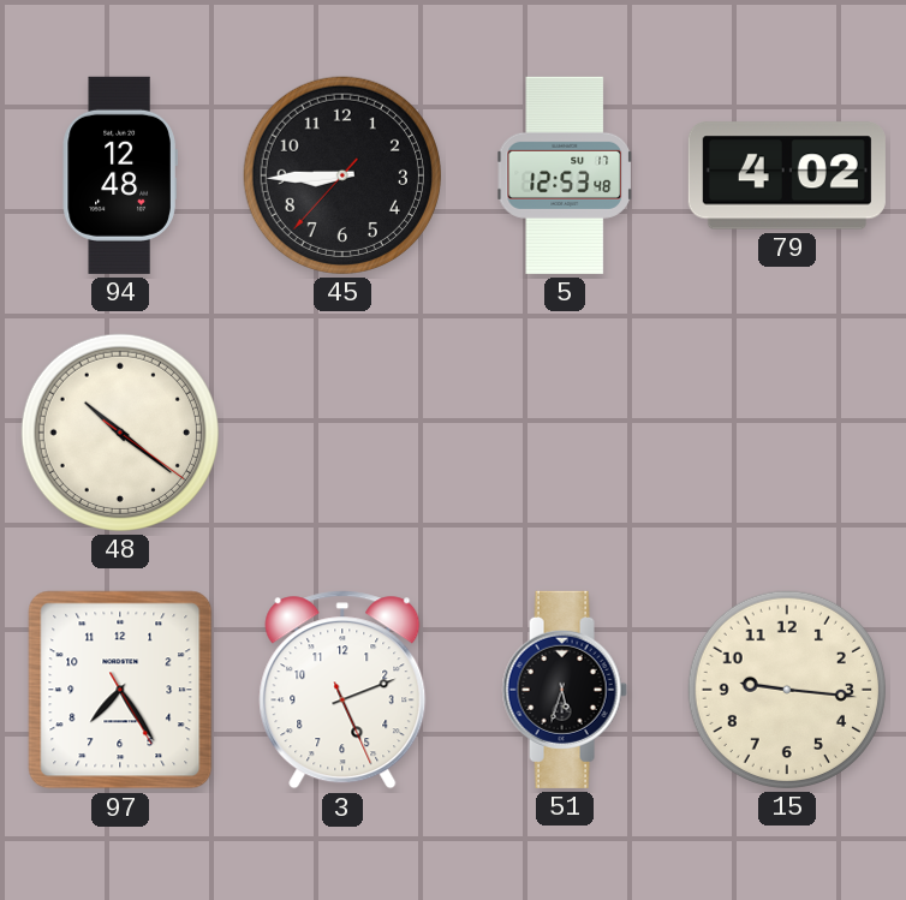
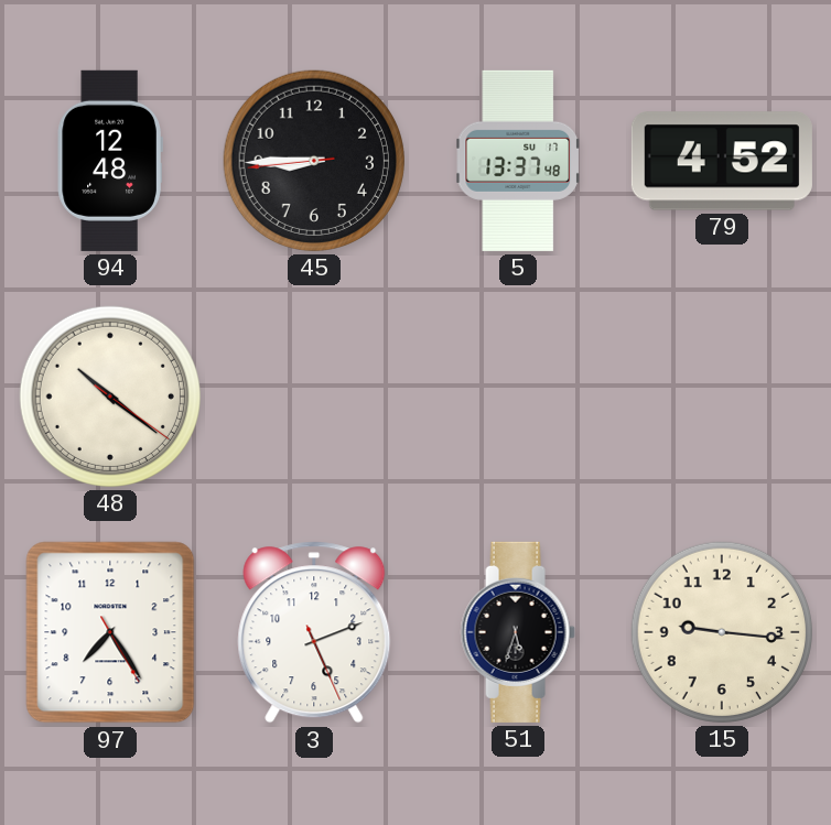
45: 8:44:37 -> 8:44:44 (314, 161)
5: 12:53 -> 13:37 (518, 161)
79: 4:02 -> 4:52 (722, 161)
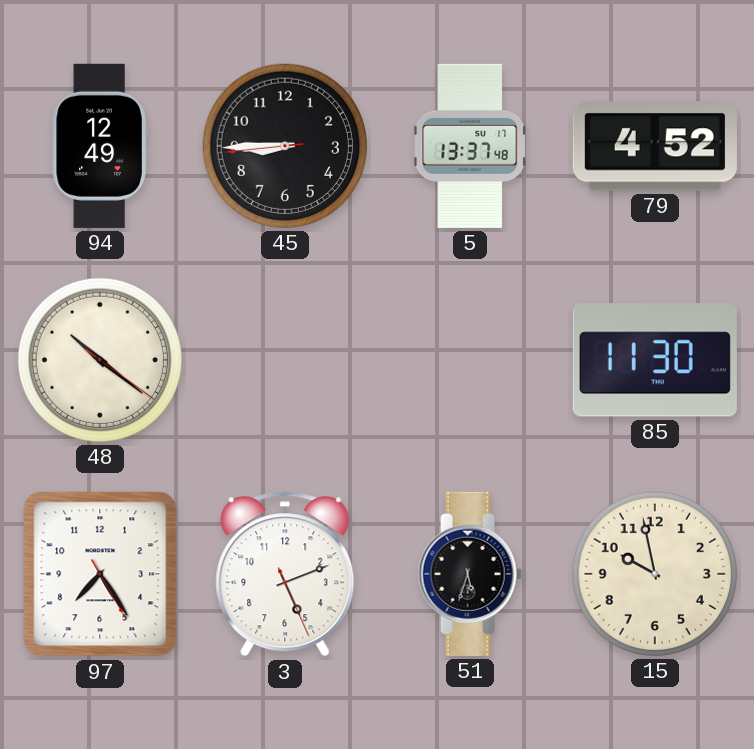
94: 12:48 -> 12:49 (100, 146)
85: none -> 11:30 (655, 360)
15: 9:16 -> 9:58 (655, 574)
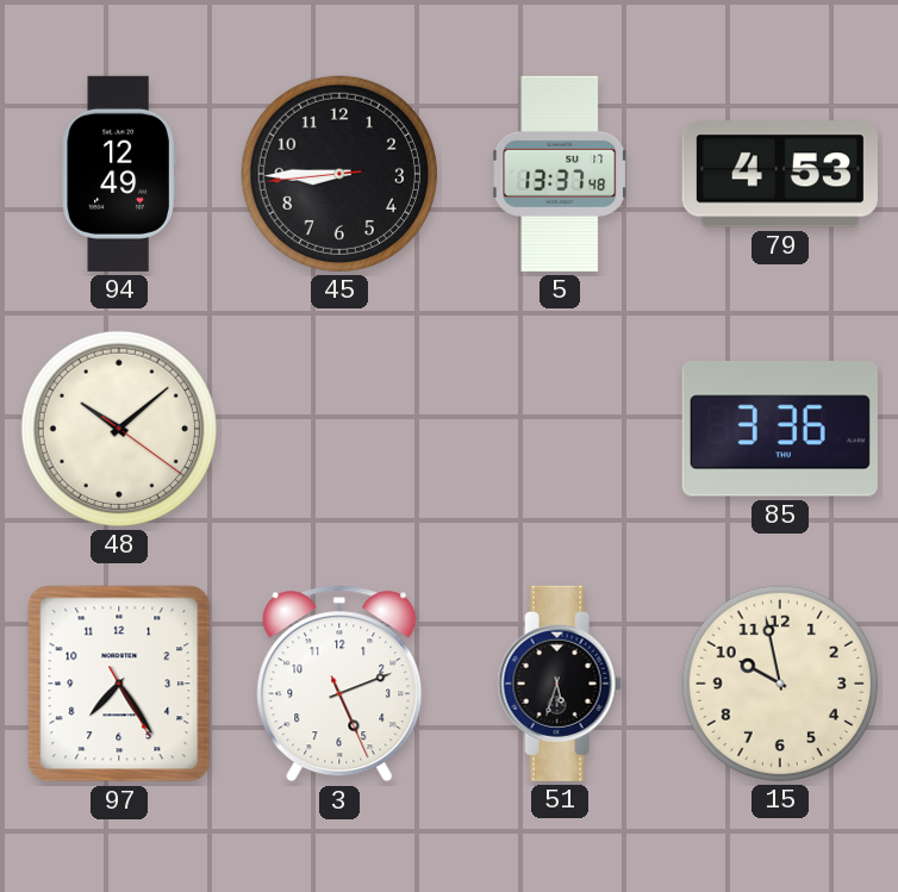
79: 4:52 -> 4:53 (780, 174)
48: 10:21 -> 10:08 (119, 429)
85: 11:30 -> 3:36 (780, 429)
